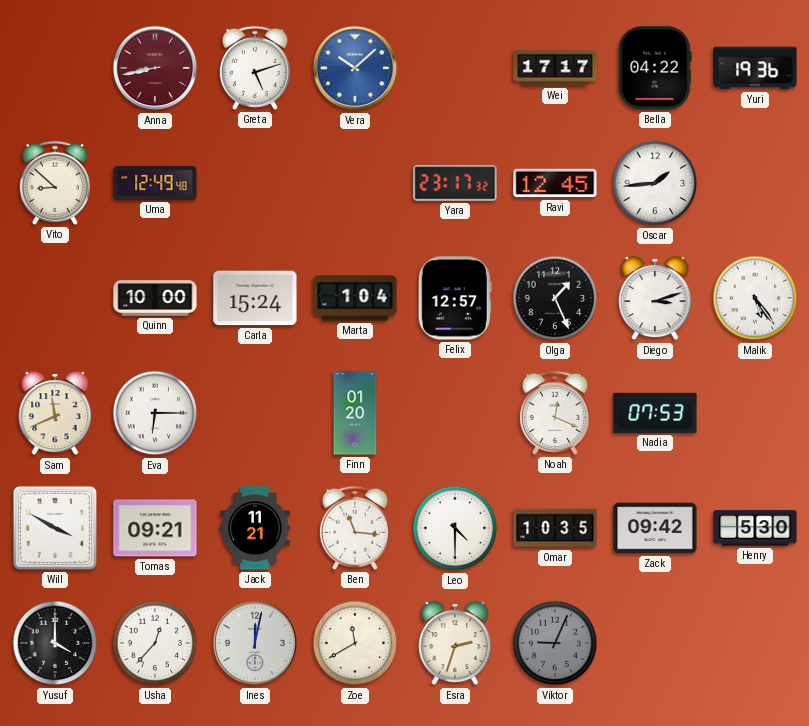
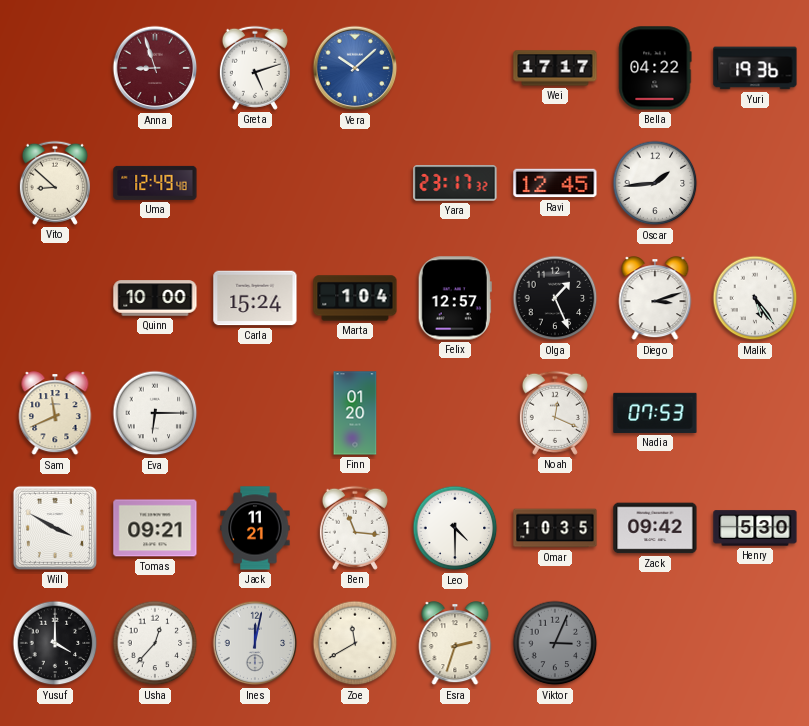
Anna: 8:43 -> 8:57 (155, 68)
Viktor: 9:04 -> 3:04 (555, 643)
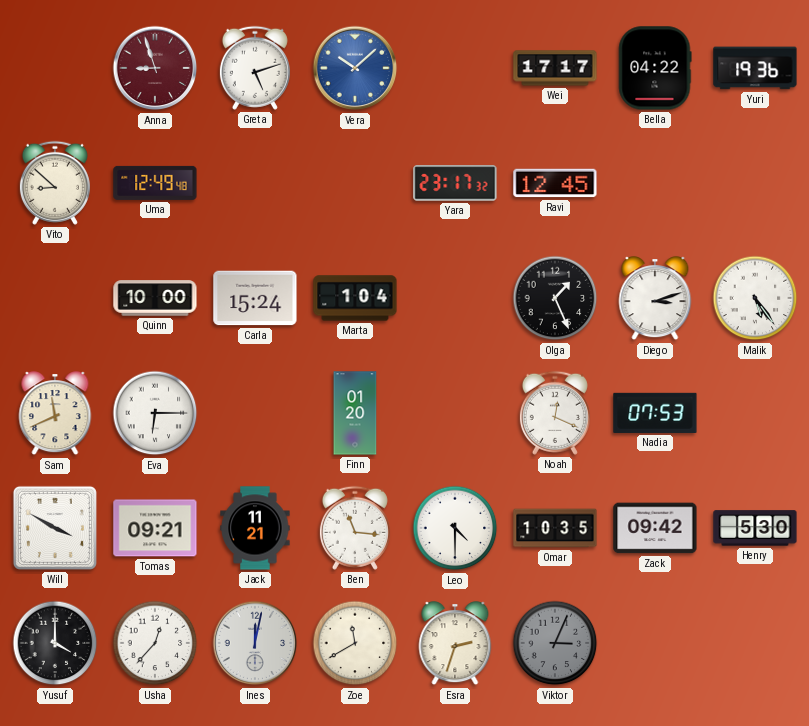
Oscar: 1:44 -> none (655, 183)
Felix: 12:57 -> none (455, 298)
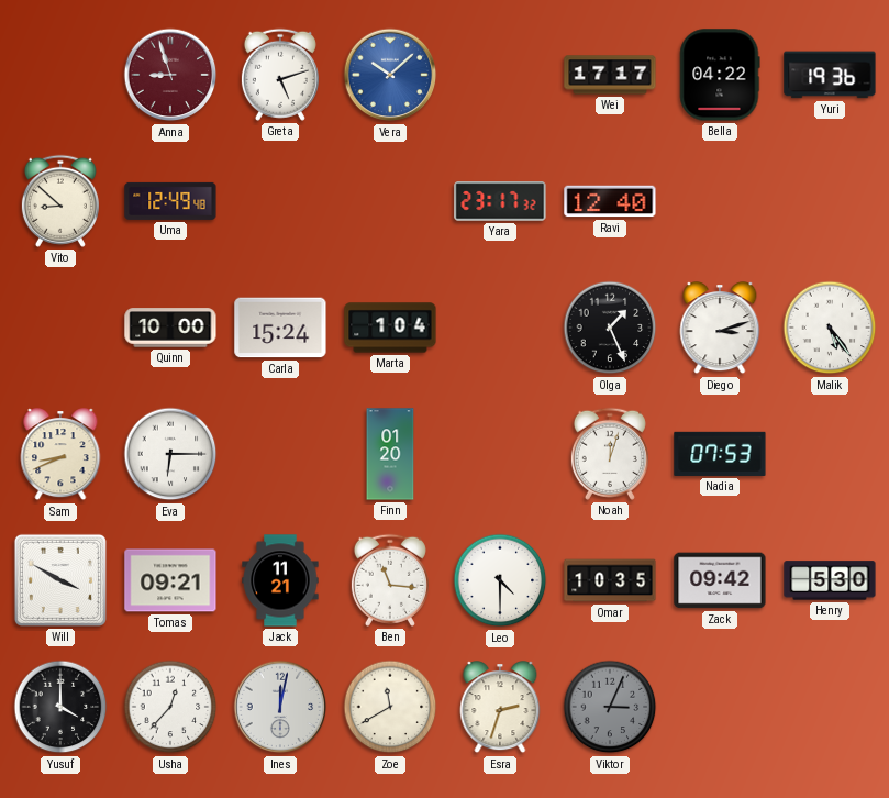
Ravi: 12:45 -> 12:40 (610, 201)
Sam: 11:41 -> 8:41 (60, 455)
Noah: 12:19 -> 12:03 (610, 454)
